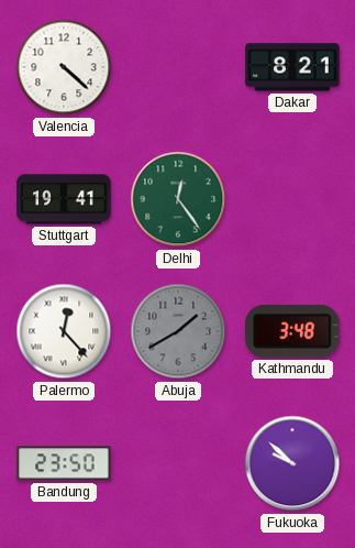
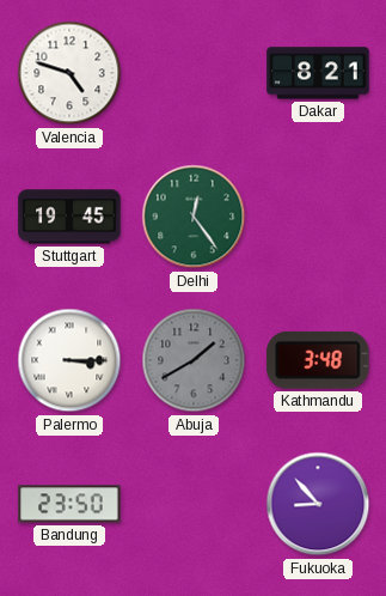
Valencia: 4:22 -> 4:48 (69, 73)
Stuttgart: 19:41 -> 19:45 (69, 217)
Palermo: 12:23 -> 3:15 (69, 360)
Fukuoka: 9:52 -> 8:53 (318, 504)
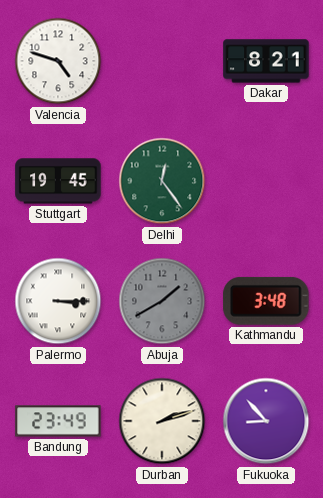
Bandung: 23:50 -> 23:49 (58, 421)
Durban: none -> 2:12 (162, 421)
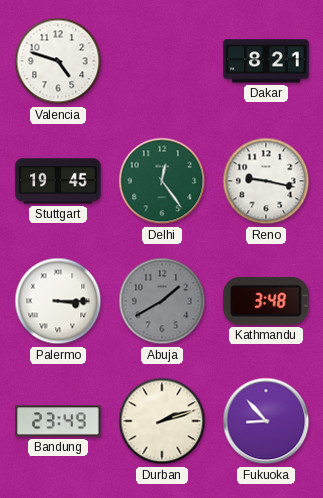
Reno: none -> 9:17 (266, 181)
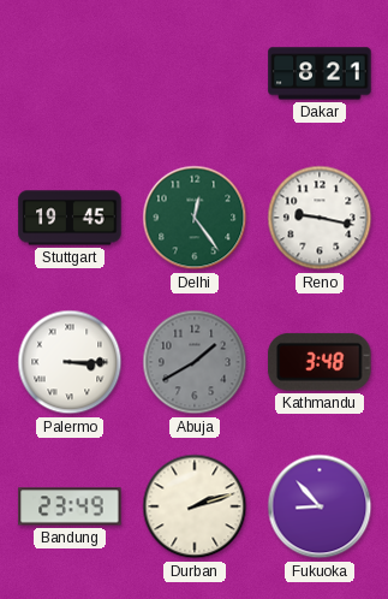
Valencia: 4:48 -> none (58, 61)
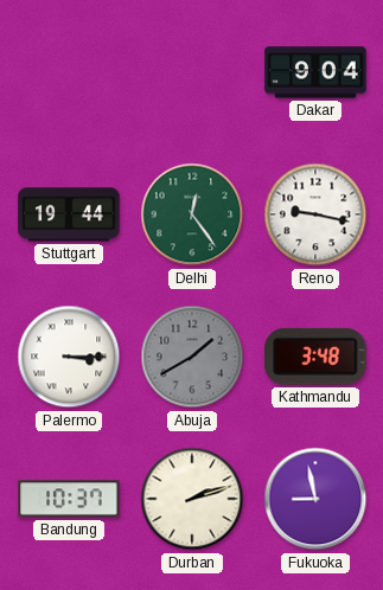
Dakar: 8:21 -> 9:04 (315, 72)
Stuttgart: 19:45 -> 19:44 (69, 214)
Bandung: 23:49 -> 10:37 (69, 499)
Fukuoka: 8:53 -> 8:58 (315, 499)
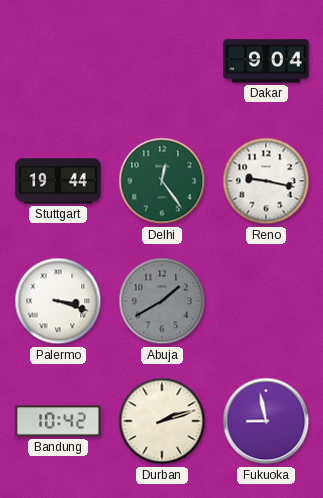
Palermo: 3:15 -> 3:18 (58, 301)
Kathmandu: 3:48 -> none (315, 357)
Bandung: 10:37 -> 10:42 (58, 421)
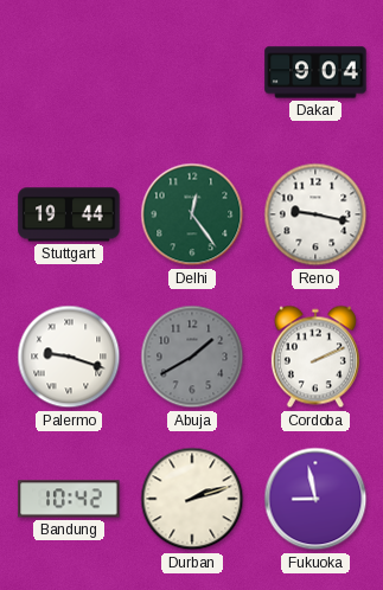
Palermo: 3:18 -> 9:18 (69, 357)
Cordoba: none -> 2:11 (315, 357)
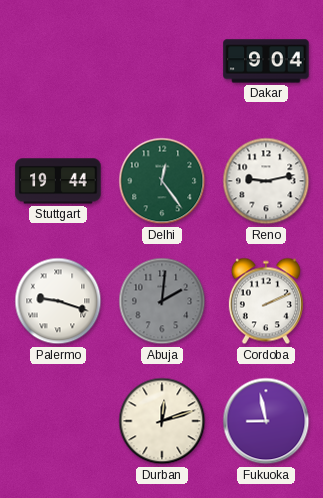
Reno: 9:17 -> 9:13 (266, 181)
Abuja: 1:40 -> 2:01 (162, 301)
Bandung: 10:42 -> none (69, 499)
Durban: 2:12 -> 12:12 (162, 421)
